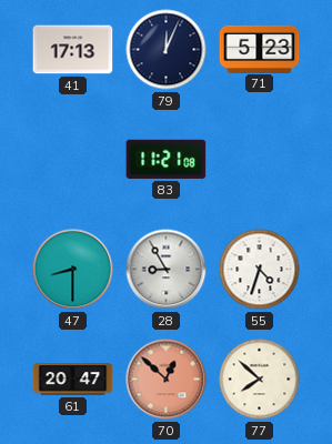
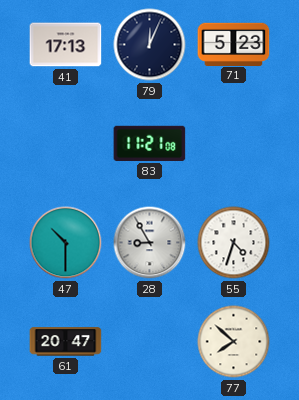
47: 8:30 -> 10:30 (66, 243)
70: 12:52 -> none (167, 380)
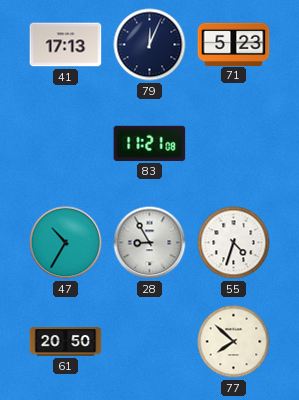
47: 10:30 -> 10:35 (66, 243)
61: 20:47 -> 20:50 (66, 342)
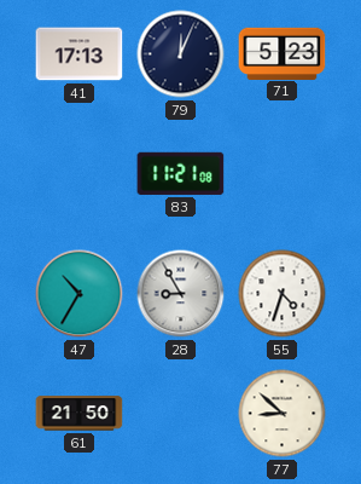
61: 20:50 -> 21:50 (80, 414)
77: 7:52 -> 8:52 (283, 414)
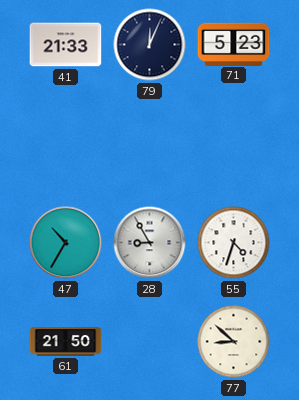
41: 17:13 -> 21:33 (66, 45)
83: 11:21 -> none (181, 173)
